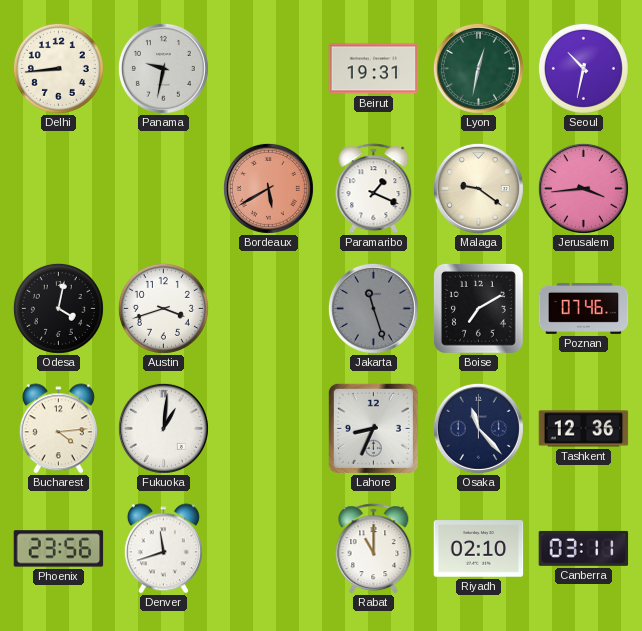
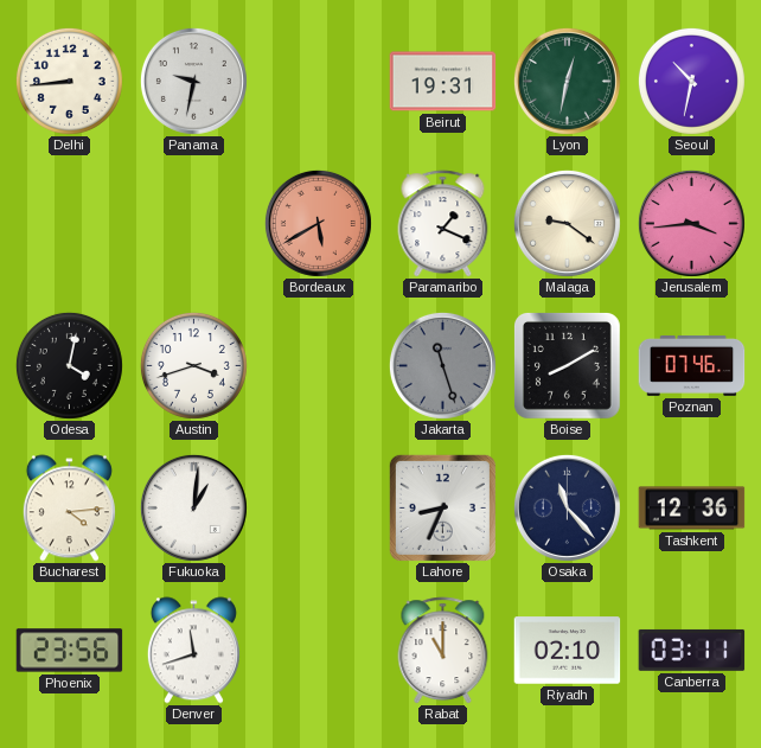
Boise: 7:10 -> 8:10 (568, 366)
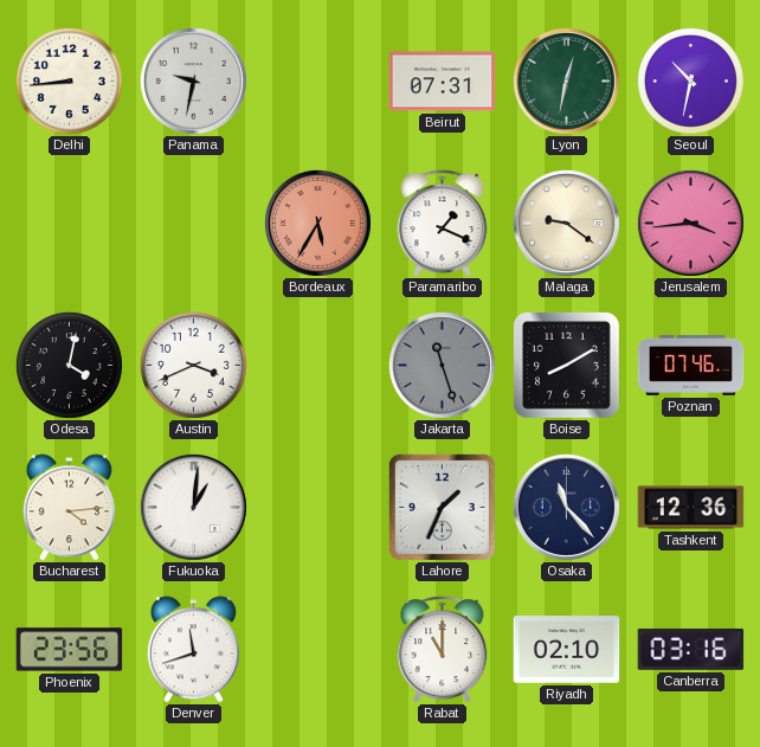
Beirut: 19:31 -> 07:31 (443, 82)
Bordeaux: 5:40 -> 5:35 (317, 223)
Austin: 3:42 -> 3:41 (193, 365)
Lahore: 8:34 -> 1:34 (442, 507)
Canberra: 03:11 -> 03:16 (691, 649)
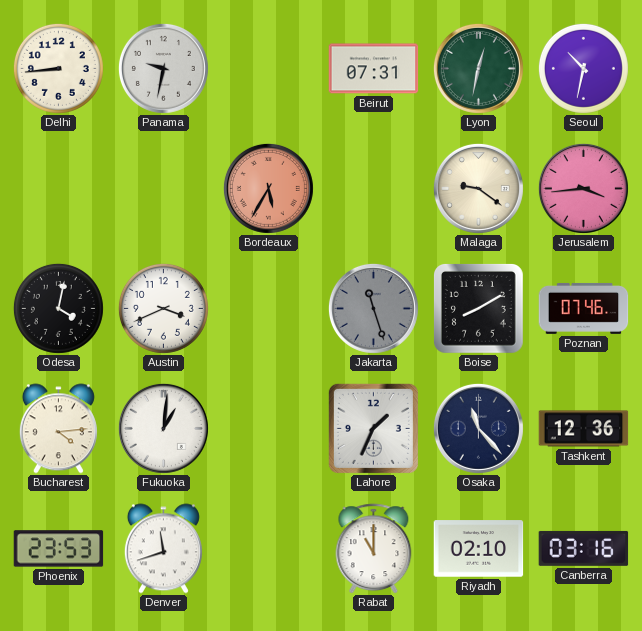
Paramaribo: 1:19 -> none (443, 224)
Phoenix: 23:56 -> 23:53 (59, 549)
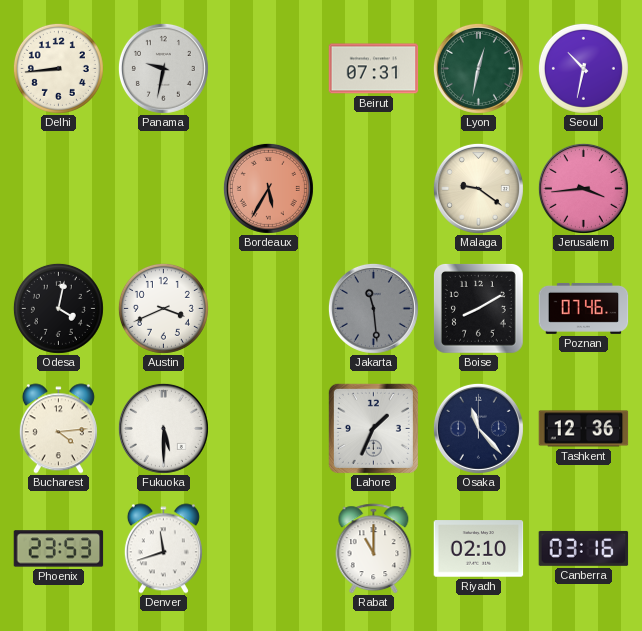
Jakarta: 11:27 -> 11:29 (373, 308)
Fukuoka: 1:01 -> 5:30 (163, 428)
